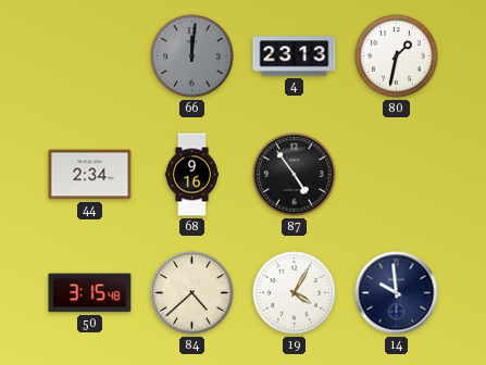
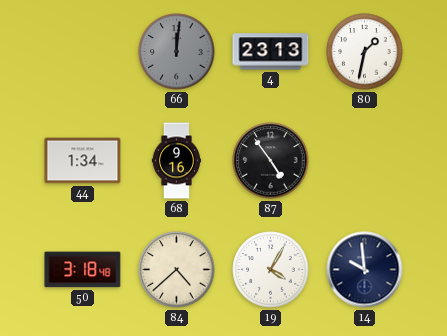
44: 2:34 -> 1:34 (83, 161)
50: 3:15 -> 3:18 (83, 270)
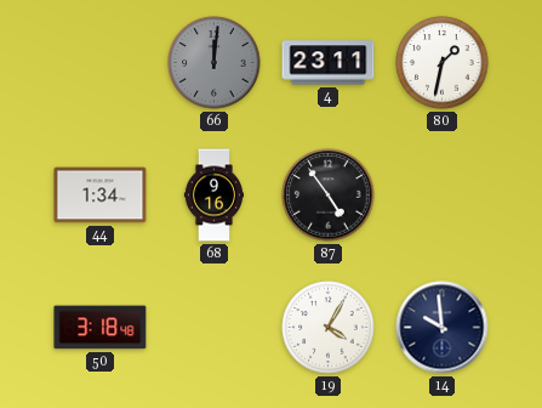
4: 23:13 -> 23:11 (329, 63)
84: 4:38 -> none (177, 270)
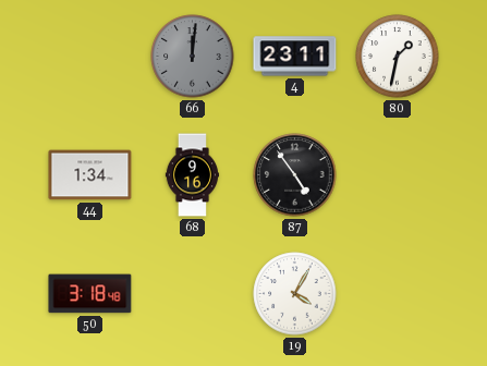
14: 9:59 -> none (443, 328)
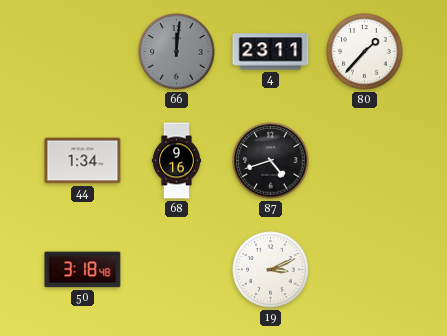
80: 1:32 -> 1:37 (365, 52)
87: 4:54 -> 4:42 (271, 161)
19: 4:05 -> 3:11 (271, 270)
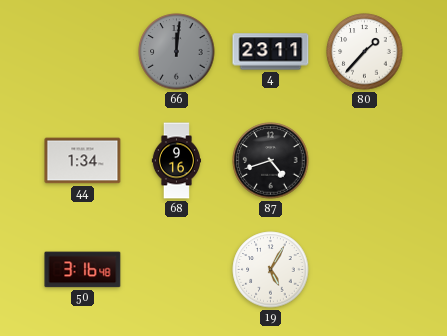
50: 3:18 -> 3:16 (83, 270)
19: 3:11 -> 5:05 (271, 270)
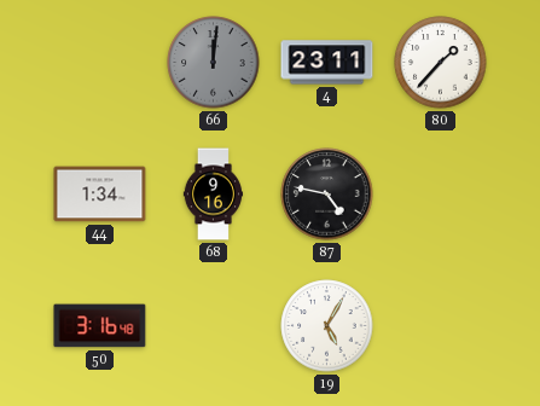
87: 4:42 -> 4:47 (327, 195)
